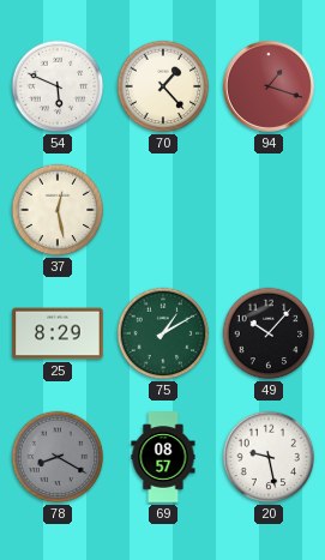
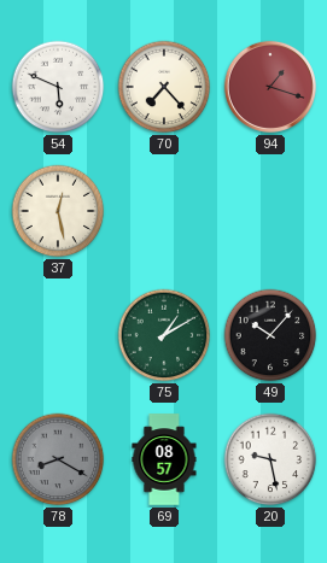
70: 1:23 -> 7:23 (164, 87)
25: 8:29 -> none (58, 333)
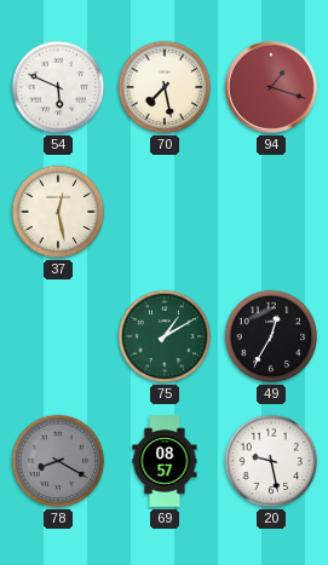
70: 7:23 -> 7:28 (165, 87)
49: 10:07 -> 12:35 (271, 336)
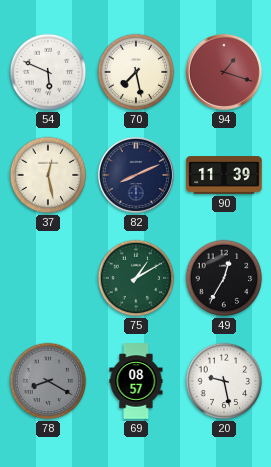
82: none -> 8:11 (136, 175)
90: none -> 11:39 (224, 175)
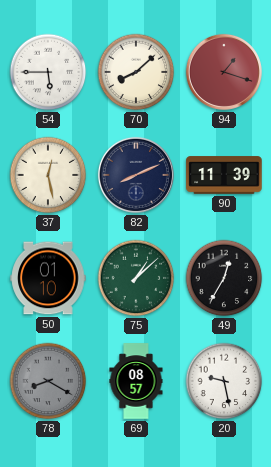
54: 5:49 -> 5:45 (48, 72)
70: 7:28 -> 8:08 (136, 72)
50: none -> 01:10 (48, 278)
75: 1:10 -> 1:08 (136, 278)
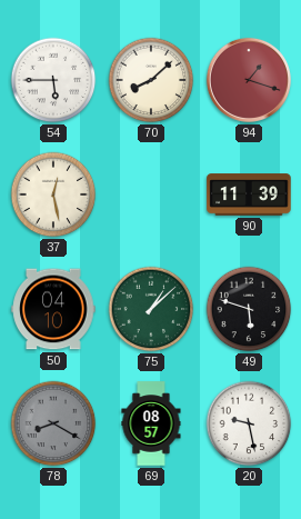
82: 8:11 -> none (136, 175)
50: 01:10 -> 04:10 (53, 309)
49: 12:35 -> 5:48 (249, 309)
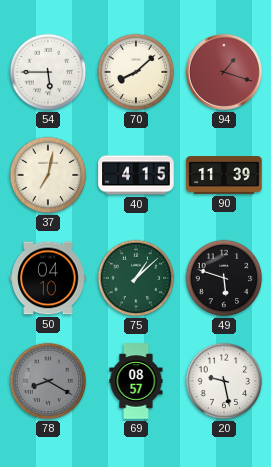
37: 12:28 -> 7:02 (48, 175)
40: none -> 4:15 (136, 175)
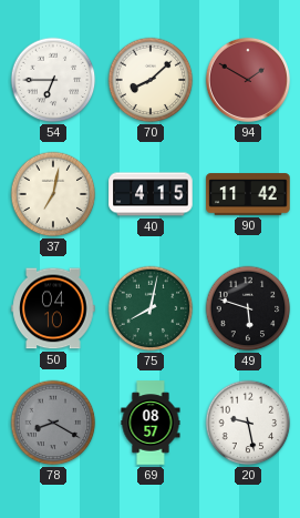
54: 5:45 -> 6:45 (53, 80)
94: 1:18 -> 1:50 (248, 80)
90: 11:39 -> 11:42 (248, 194)
75: 1:08 -> 8:02 (151, 308)
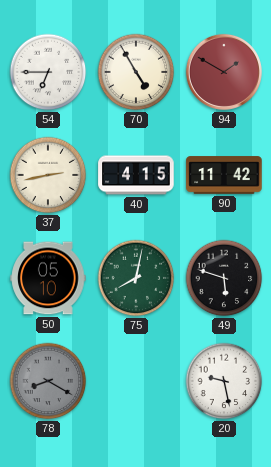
70: 8:08 -> 4:55 (136, 72)
37: 7:02 -> 2:43 (48, 175)
50: 04:10 -> 05:10 (48, 278)
69: 08:57 -> none (151, 423)
